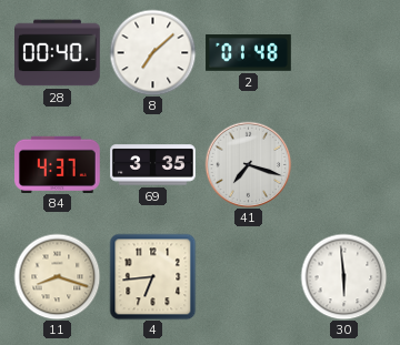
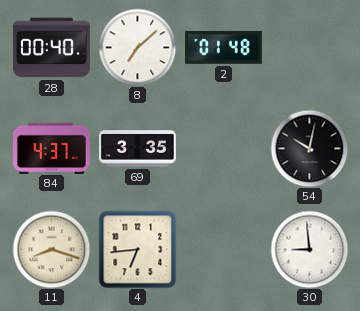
41: 7:18 -> none (248, 164)
54: none -> 10:02 (309, 148)
30: 5:59 -> 8:59 (309, 249)
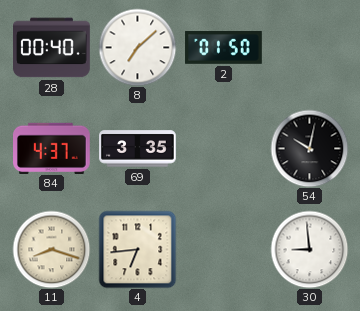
2: 01:48 -> 01:50 (224, 48)
